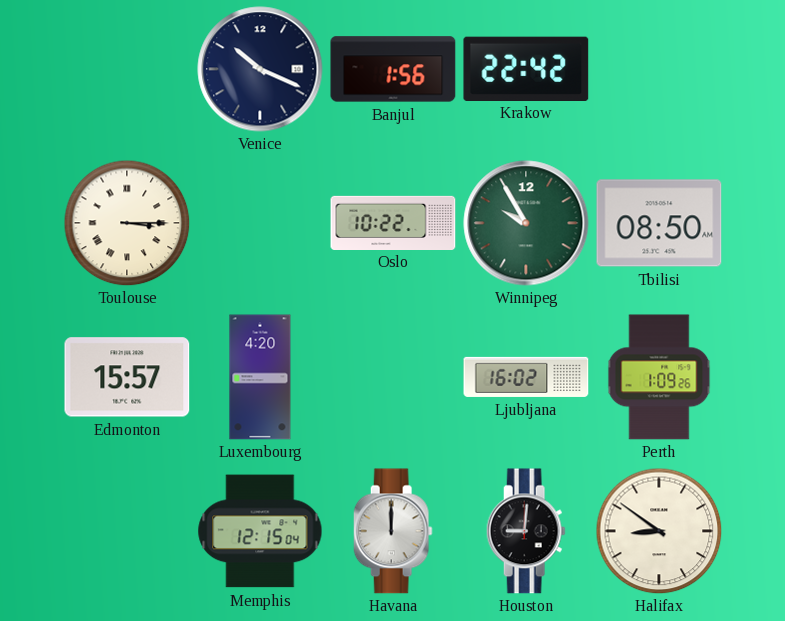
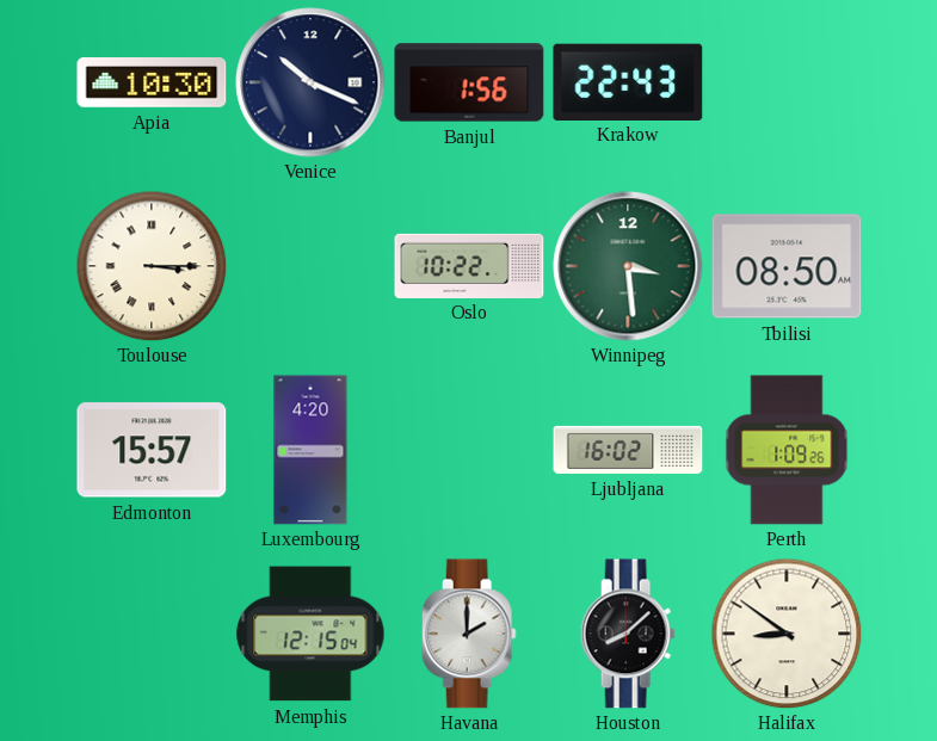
Apia: none -> 10:30 (152, 84)
Krakow: 22:42 -> 22:43 (628, 81)
Winnipeg: 9:55 -> 3:29 (628, 266)
Havana: 12:00 -> 2:00 (469, 634)
Houston: 9:01 -> 8:08 (628, 634)
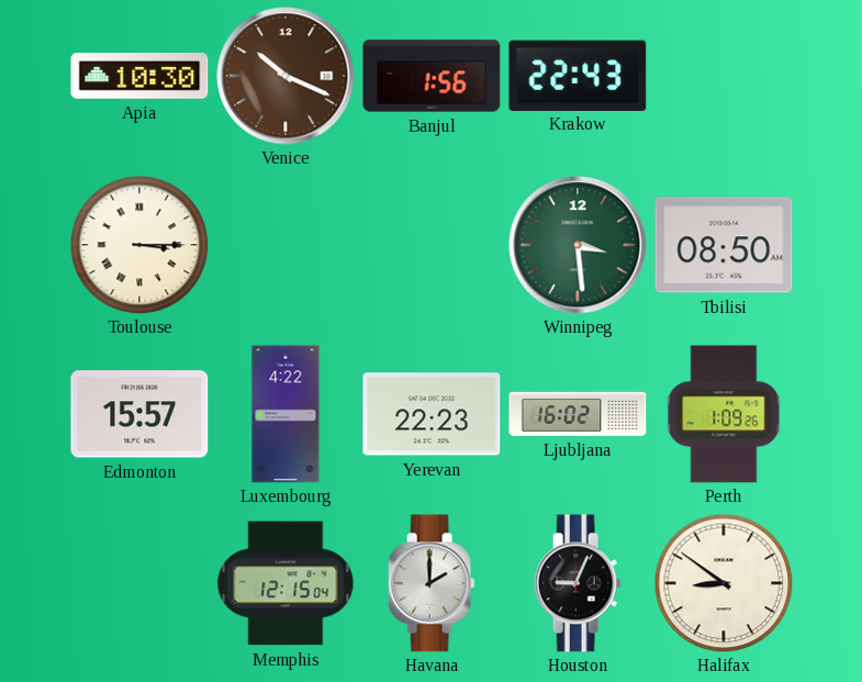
Venice dial: navy -> brown (286, 76)
Oslo: 10:22 -> none (469, 265)
Luxembourg: 4:20 -> 4:22 (286, 414)
Yerevan: none -> 22:23 (432, 414)
Houston: 8:08 -> 9:04 (578, 583)
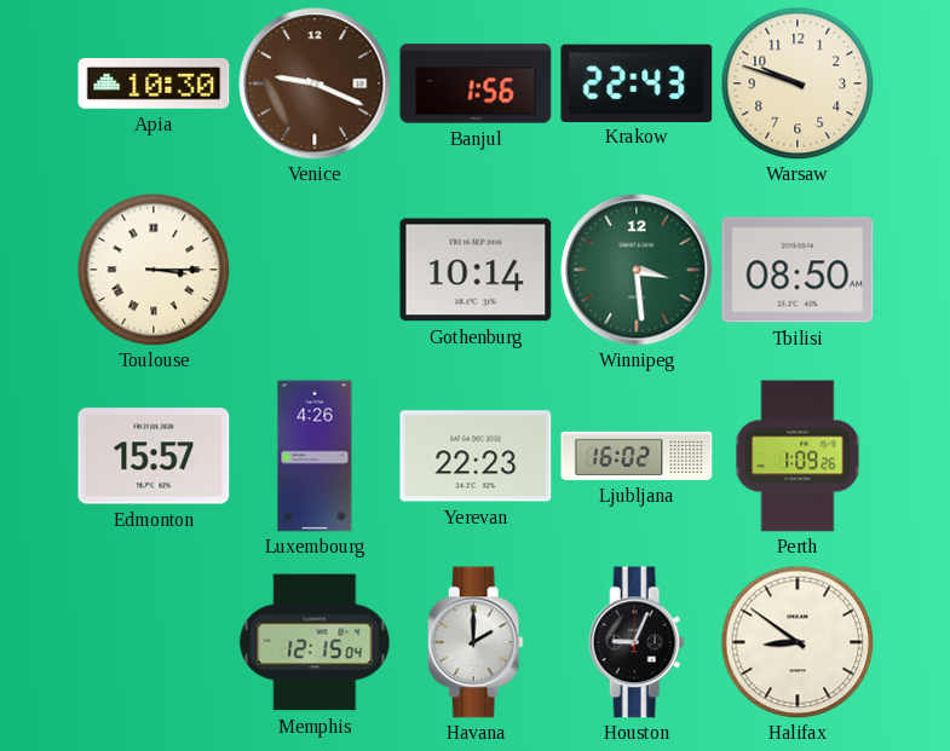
Venice: 10:19 -> 9:19 (315, 83)
Warsaw: none -> 9:48 (798, 83)
Gothenburg: none -> 10:14 (476, 270)
Luxembourg: 4:22 -> 4:26 (315, 456)
